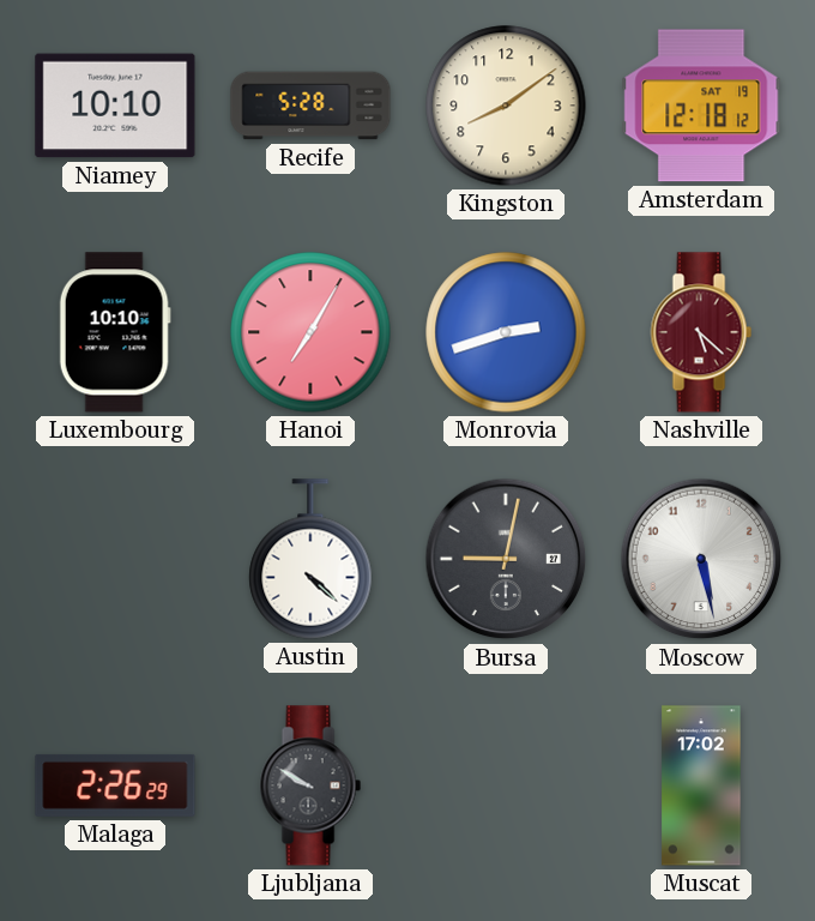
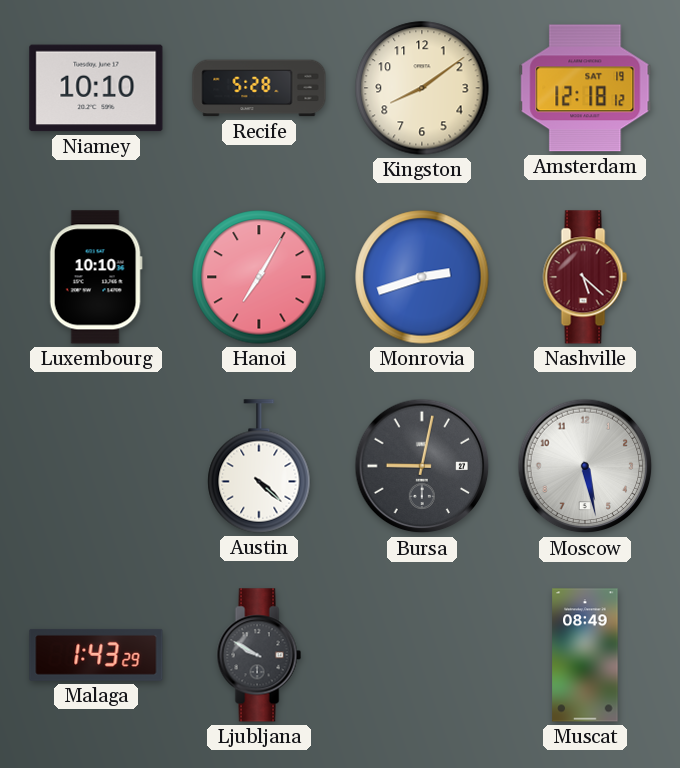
Malaga: 2:26 -> 1:43 (96, 655)
Muscat: 17:02 -> 08:49 (585, 655)
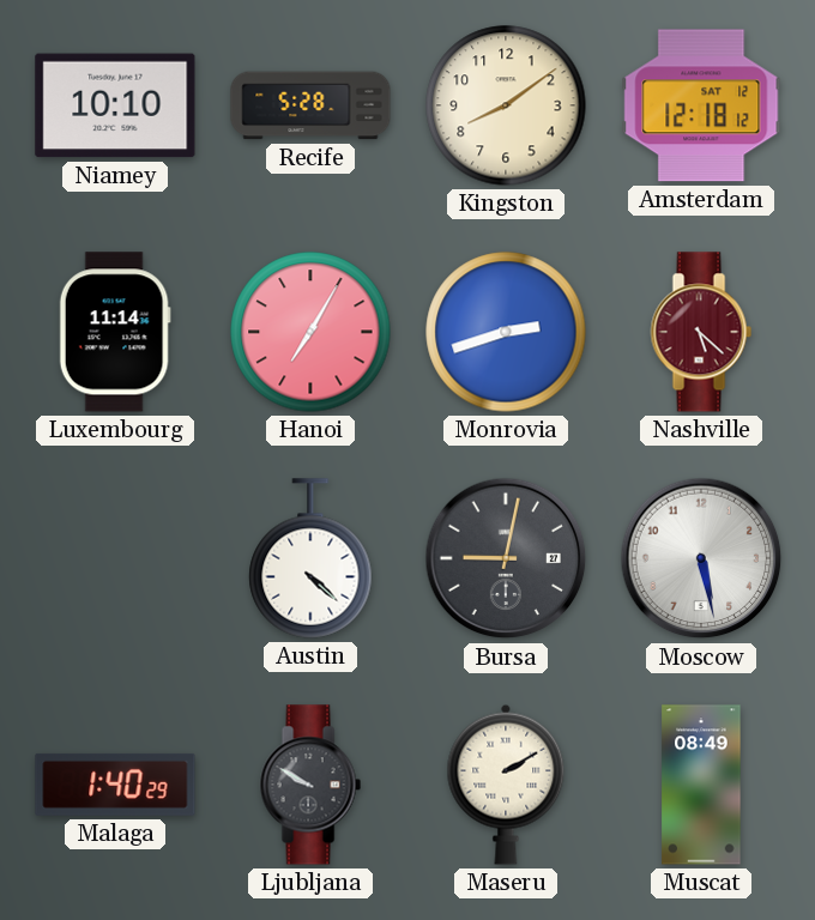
Amsterdam date: SAT 19 -> SAT 12 (701, 105)
Luxembourg: 10:10 -> 11:14 (115, 332)
Malaga: 1:43 -> 1:40 (115, 785)
Maseru: none -> 2:10 (506, 785)
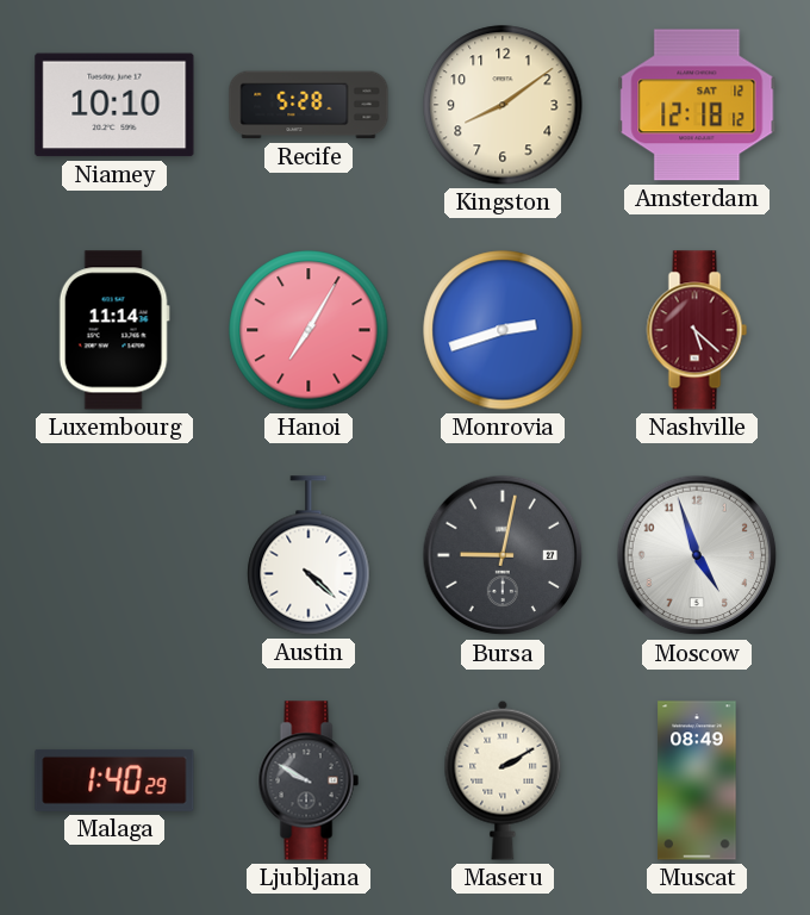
Moscow: 5:28 -> 4:57 (697, 555)
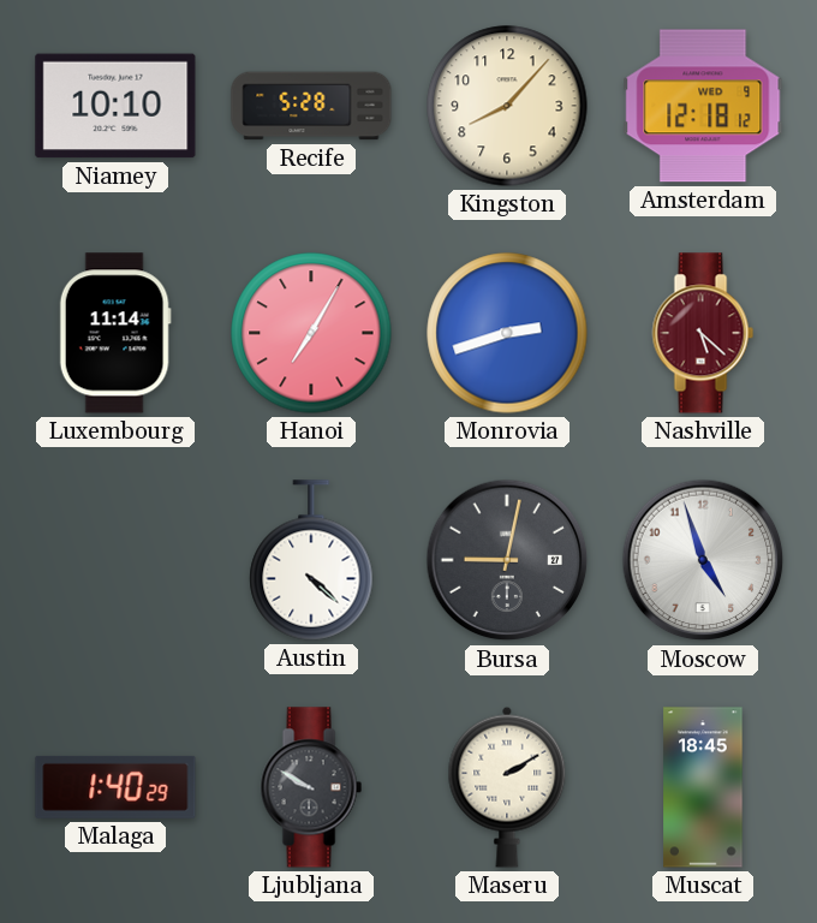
Kingston: 8:09 -> 8:07 (507, 106)
Amsterdam date: SAT 12 -> WED 9 (703, 106)
Muscat: 08:49 -> 18:45 (703, 787)
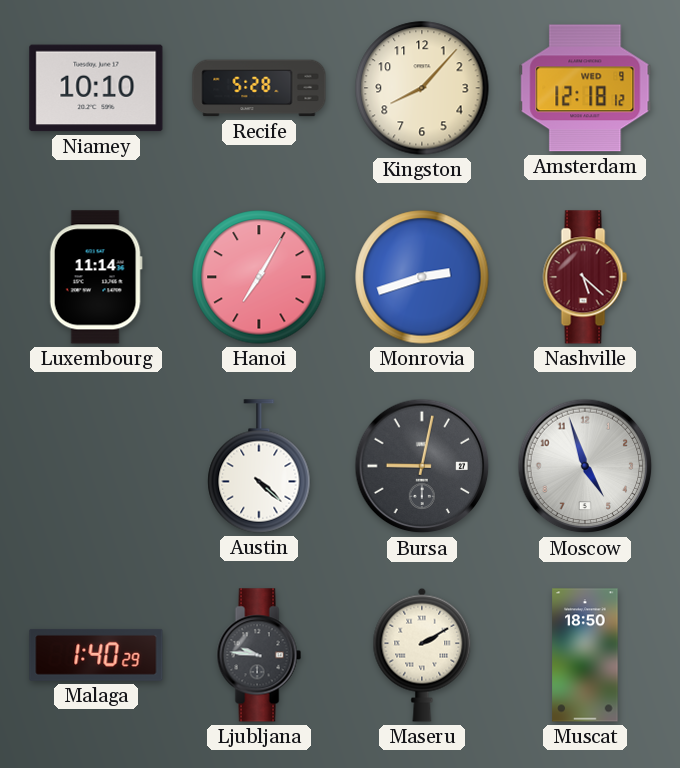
Ljubljana: 9:50 -> 9:46 (259, 655)
Muscat: 18:45 -> 18:50 (585, 655)
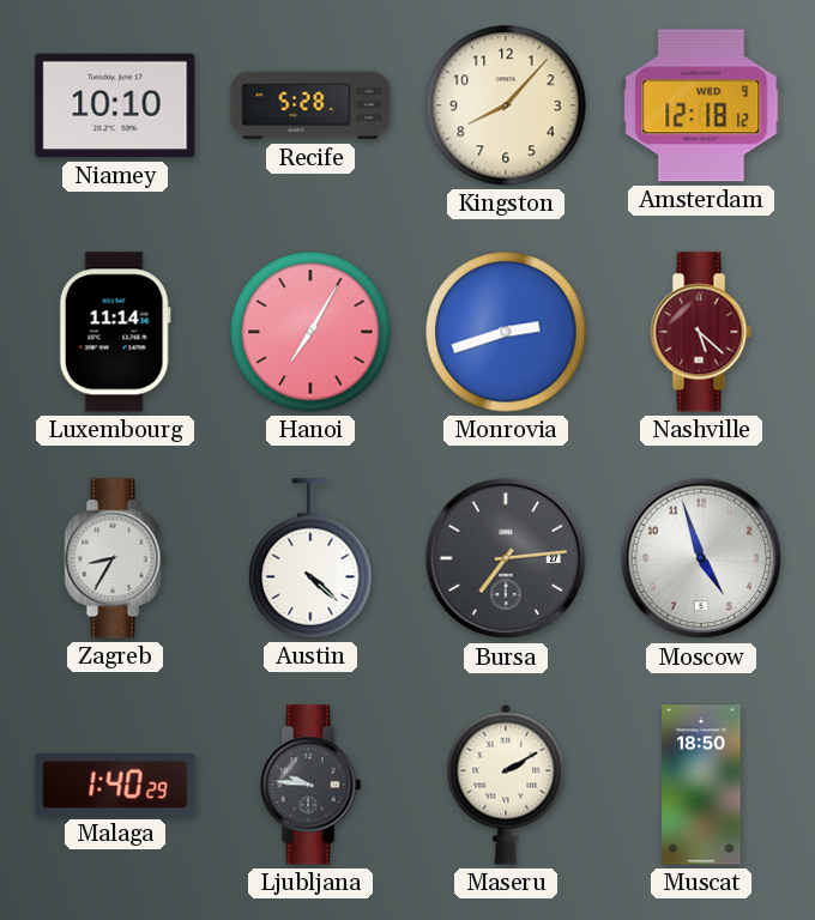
Zagreb: none -> 8:35 (115, 558)
Bursa: 9:02 -> 7:14 (506, 558)
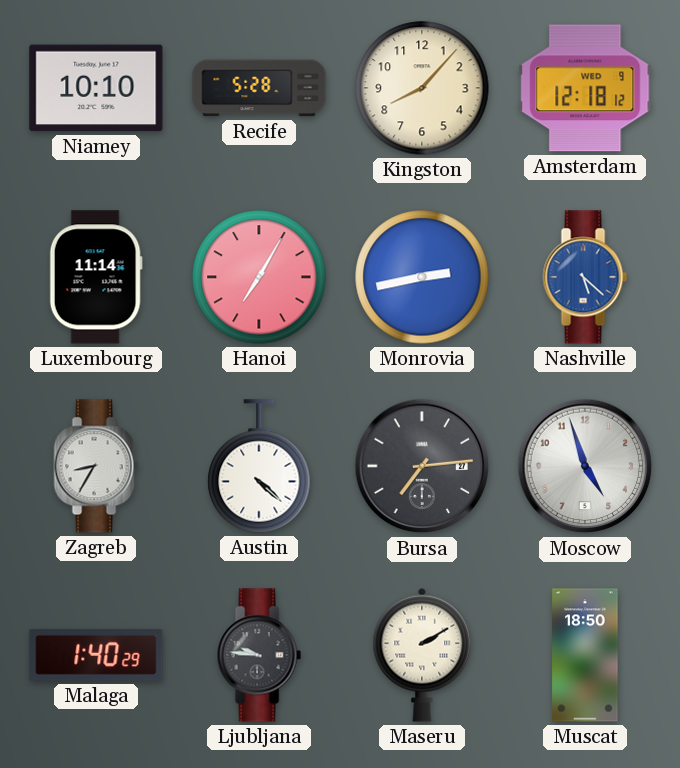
Monrovia: 2:42 -> 2:43 (422, 277)
Nashville dial: burgundy -> blue (585, 277)
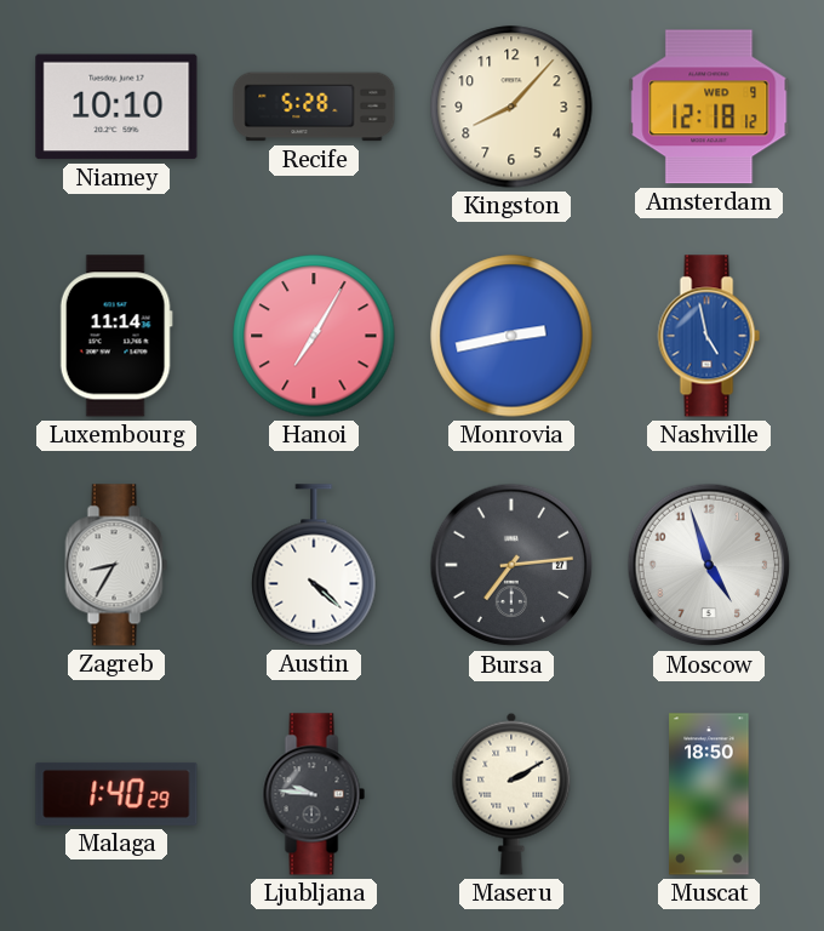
Nashville: 5:22 -> 4:58 (709, 336)
